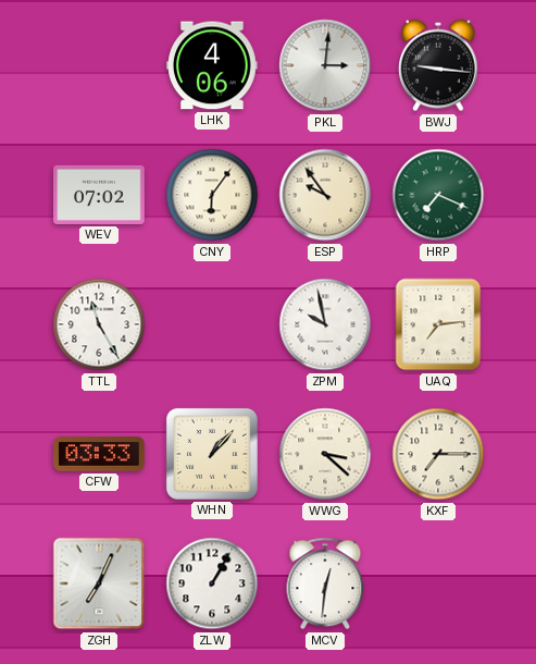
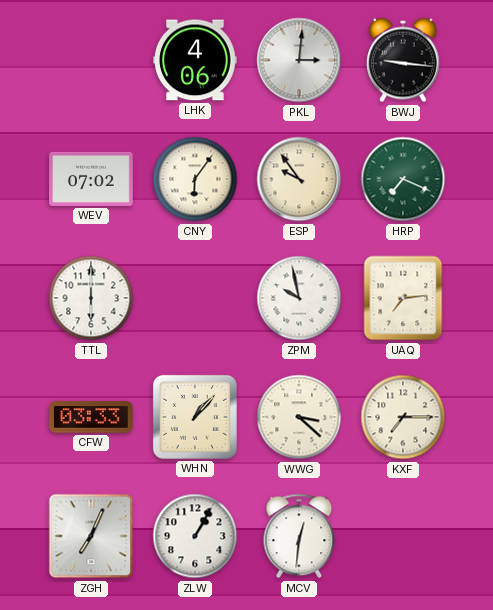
TTL: 11:25 -> 6:00 (91, 298)
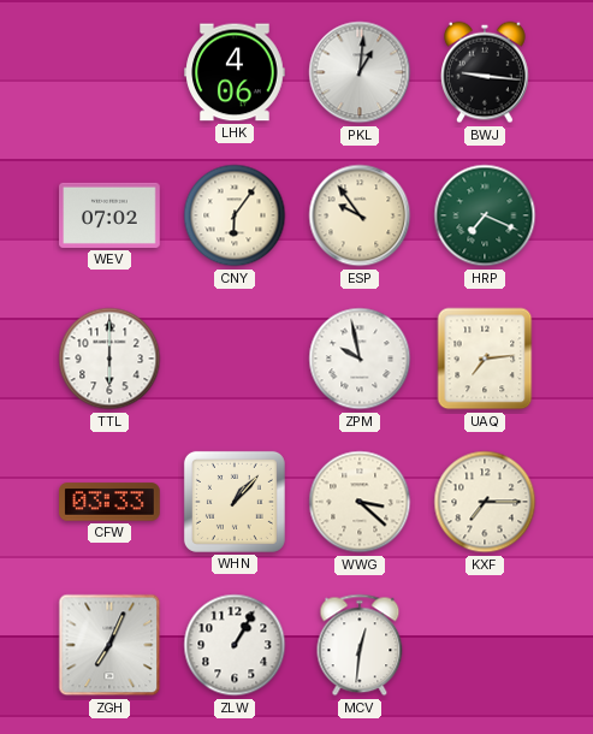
PKL: 3:01 -> 1:01 (360, 72)
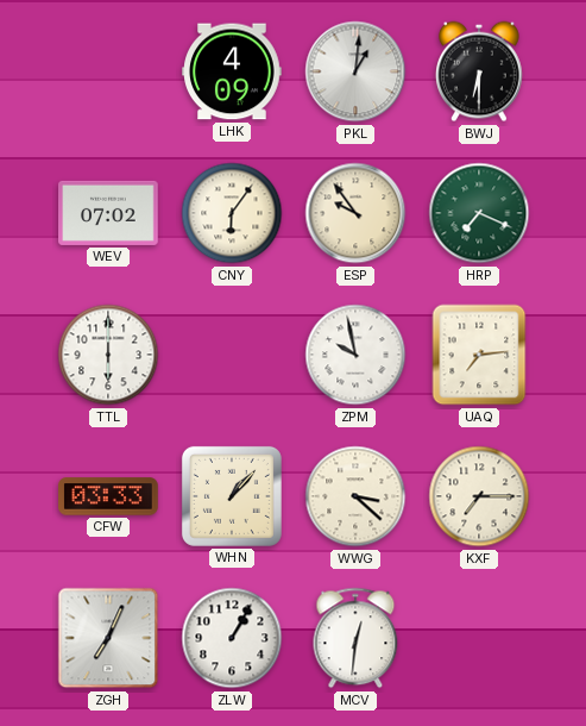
LHK: 4:06 -> 4:09 (232, 71)
BWJ: 9:16 -> 6:30 (480, 71)
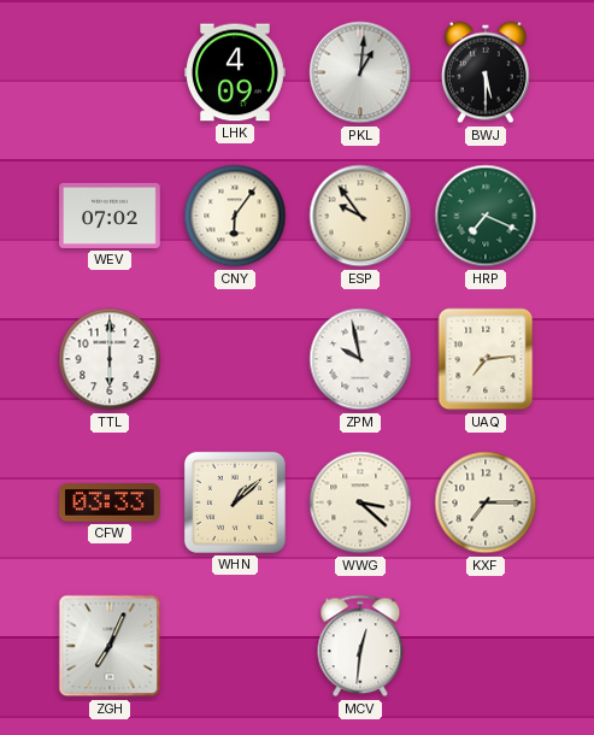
BWJ: 6:30 -> 5:30 (487, 72)
WHN: 1:07 -> 1:08 (235, 502)
ZLW: 1:05 -> none (232, 638)
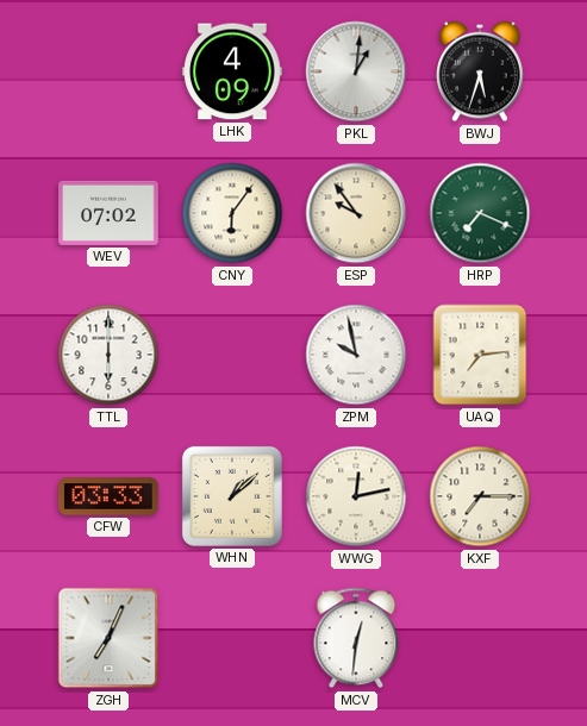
BWJ: 5:30 -> 5:33 (481, 71)
WWG: 3:22 -> 12:13 (356, 496)
